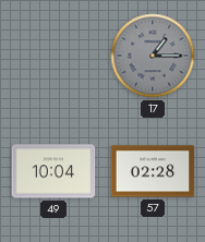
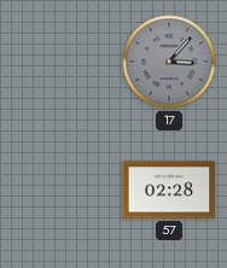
17: 1:15 -> 3:07 (169, 62)
49: 10:04 -> none (53, 171)
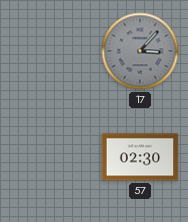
57: 02:28 -> 02:30 (140, 157)
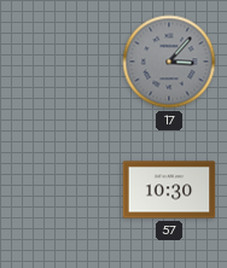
57: 02:30 -> 10:30 (169, 190)
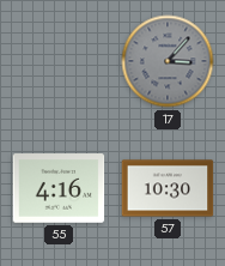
55: none -> 4:16 (59, 188)
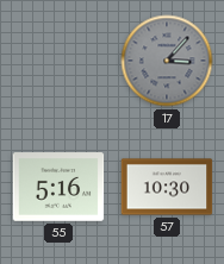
55: 4:16 -> 5:16 (58, 187)
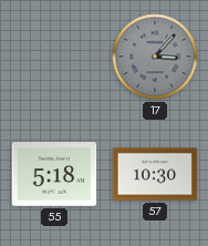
55: 5:16 -> 5:18 (54, 174)
